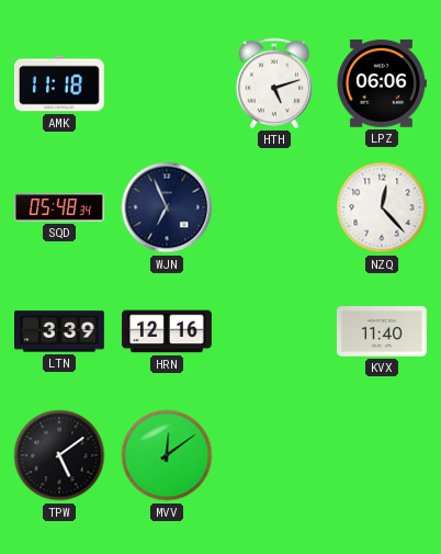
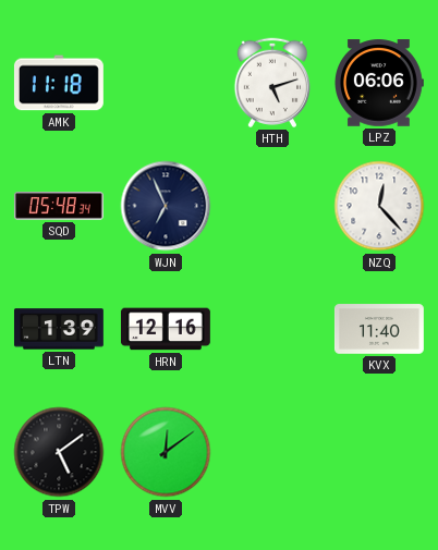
LTN: 3:39 -> 1:39 (59, 329)
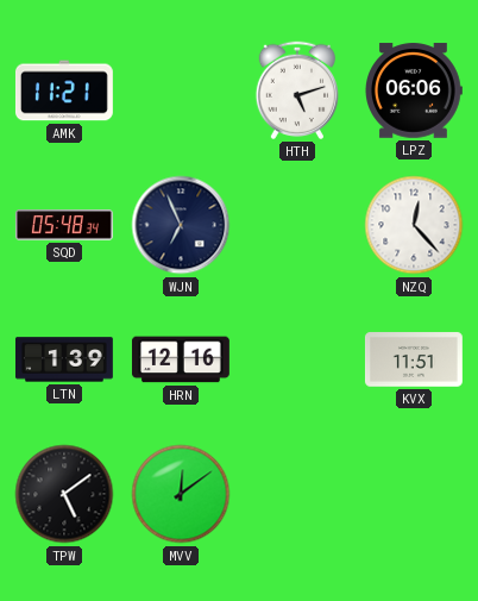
AMK: 11:18 -> 11:21 (64, 90)
KVX: 11:40 -> 11:51 (414, 359)
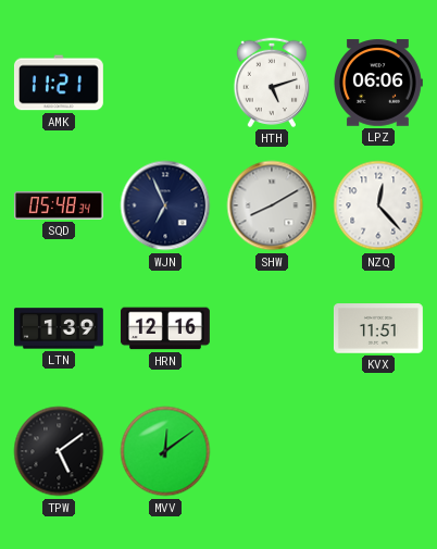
SHW: none -> 8:10 (272, 205)
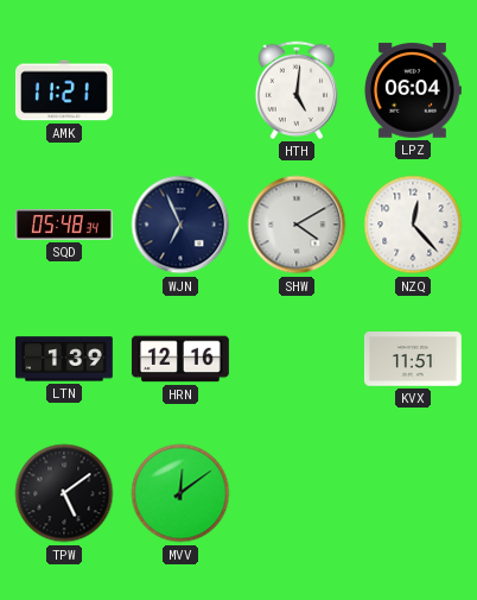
HTH: 5:12 -> 5:01 (295, 90)
LPZ: 06:06 -> 06:04 (413, 90)
SHW: 8:10 -> 4:10 (297, 225)
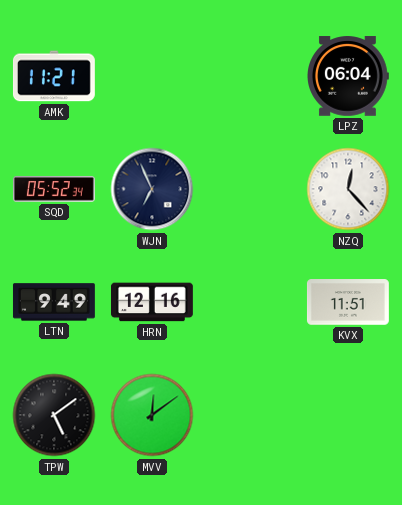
HTH: 5:01 -> none (295, 90)
SQD: 05:48 -> 05:52 (54, 189)
SHW: 4:10 -> none (297, 225)
LTN: 1:39 -> 9:49 (54, 302)
